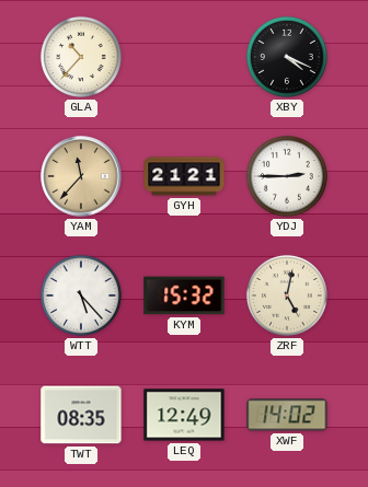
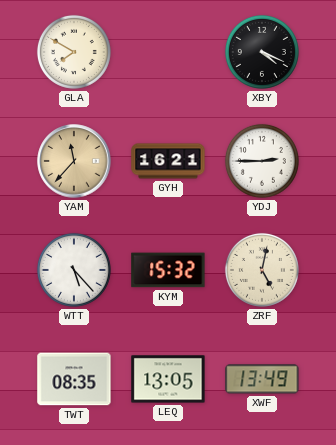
GLA: 10:37 -> 7:50 (74, 52)
GYH: 21:21 -> 16:21 (168, 161)
LEQ: 12:49 -> 13:05 (168, 379)
XWF: 14:02 -> 13:49 (262, 379)
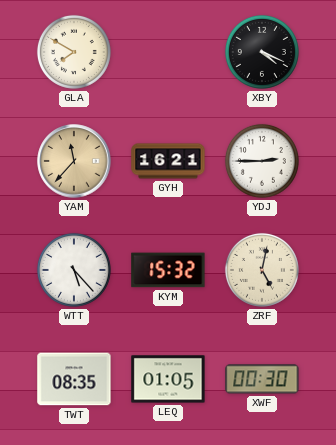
LEQ: 13:05 -> 01:05 (168, 379)
XWF: 13:49 -> 00:30 (262, 379)
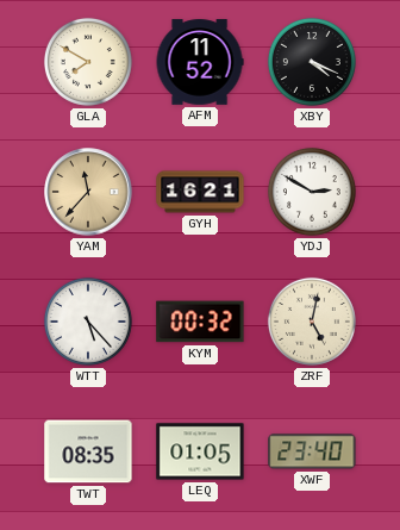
AFM: none -> 11:52 (200, 62)
YDJ: 2:45 -> 2:50 (312, 192)
KYM: 15:32 -> 00:32 (200, 322)
XWF: 00:30 -> 23:40 (312, 451)
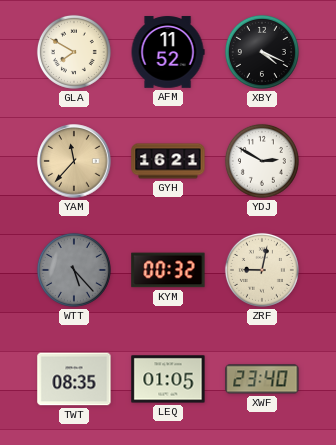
WTT dial: white -> grey (74, 270)
ZRF: 5:02 -> 9:02 (262, 270)
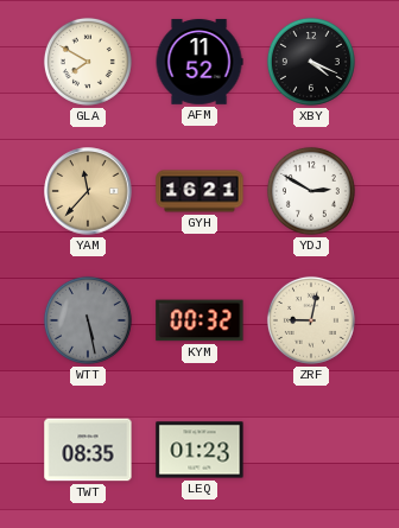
WTT: 5:23 -> 5:28 (88, 320)
LEQ: 01:05 -> 01:23 (199, 450)
XWF: 23:40 -> none (262, 379)
